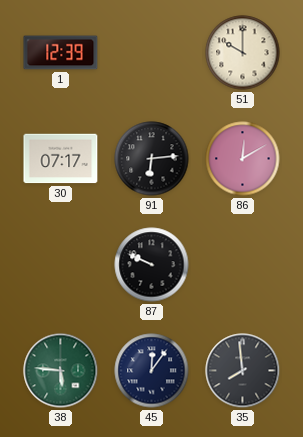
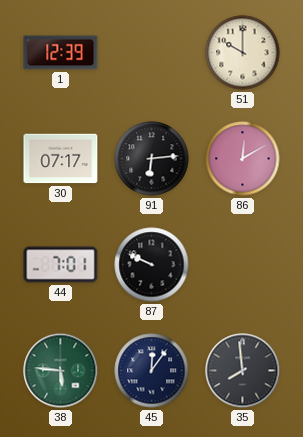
44: none -> 7:01 (61, 265)
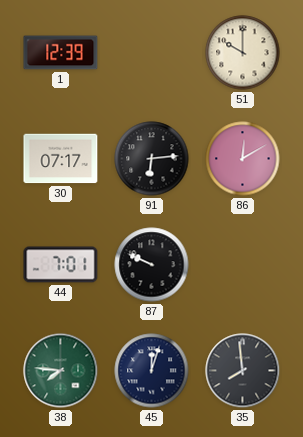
38: 5:46 -> 7:46 (61, 371)
45: 12:06 -> 12:03 (152, 371)
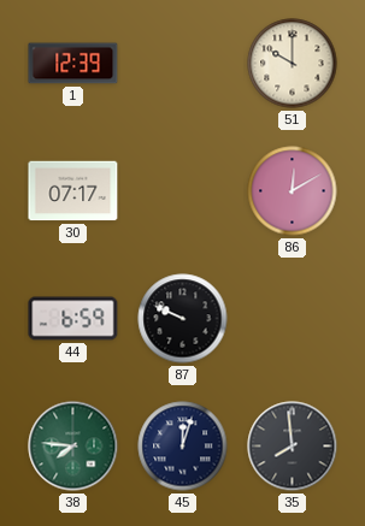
91: 6:14 -> none (152, 159)
44: 7:01 -> 6:59 (73, 319)
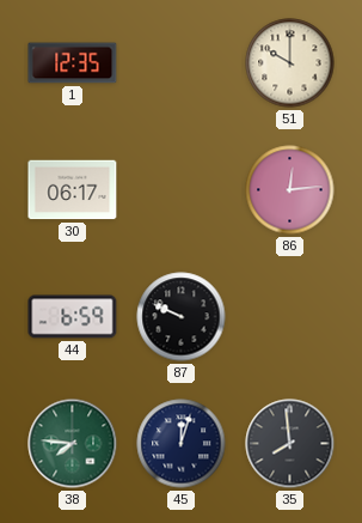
1: 12:39 -> 12:35 (73, 63)
30: 07:17 -> 06:17 (73, 190)
86: 12:10 -> 12:14 (290, 190)
